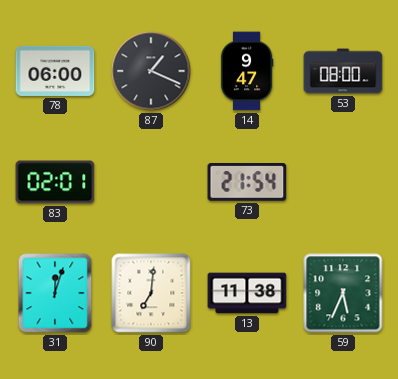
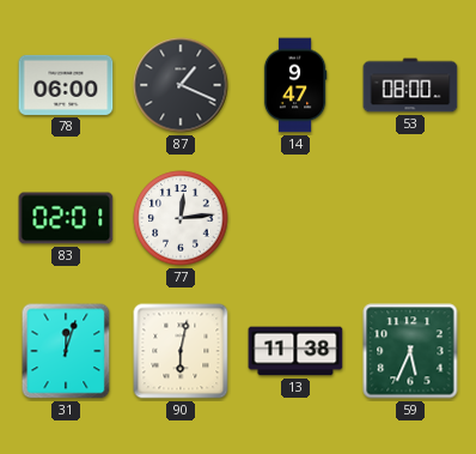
77: none -> 12:14 (181, 218)
73: 21:54 -> none (247, 183)
90: 7:01 -> 6:02 (181, 351)
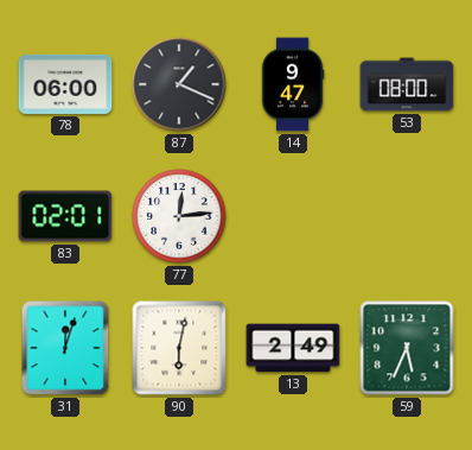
13: 11:38 -> 2:49 (293, 348)
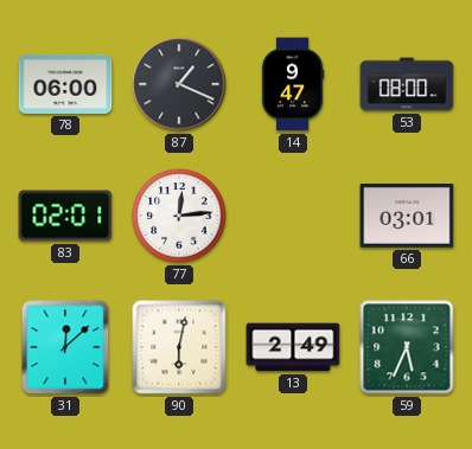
66: none -> 03:01 (407, 217)
31: 12:03 -> 12:08 (65, 347)
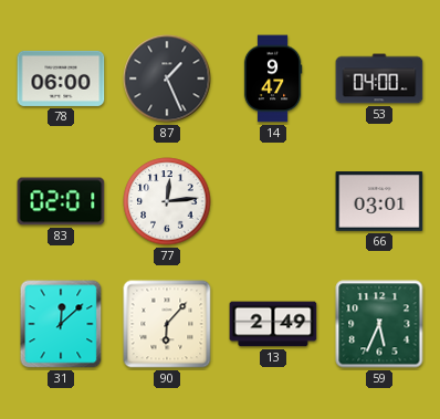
87: 1:19 -> 1:26 (167, 78)
53: 08:00 -> 04:00 (379, 78)
90: 6:02 -> 6:07 (167, 324)
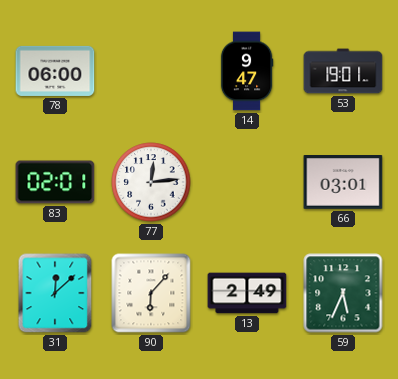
87: 1:26 -> none (167, 78)
53: 04:00 -> 19:01 (343, 71)
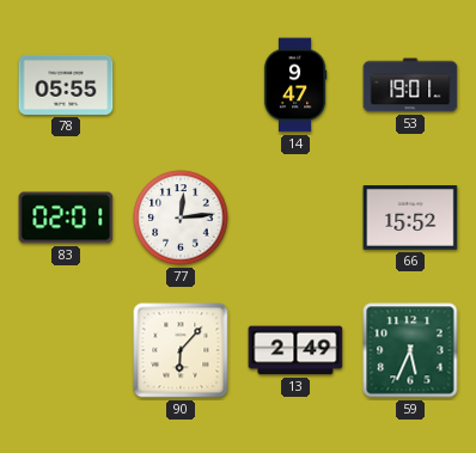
78: 06:00 -> 05:55 (66, 85)
66: 03:01 -> 15:52 (410, 219)
31: 12:08 -> none (55, 293)
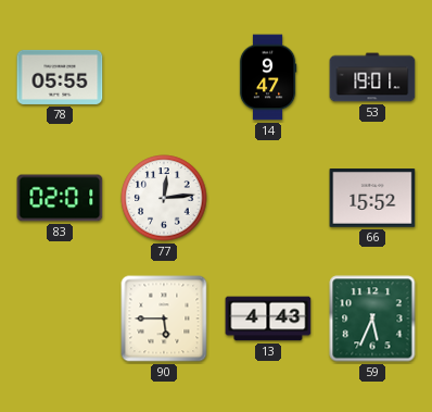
90: 6:07 -> 5:45 (164, 319)
13: 2:49 -> 4:43 (268, 319)
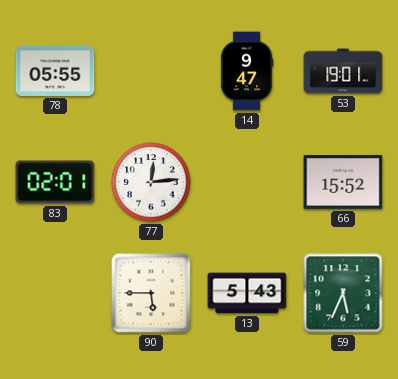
13: 4:43 -> 5:43 (247, 293)
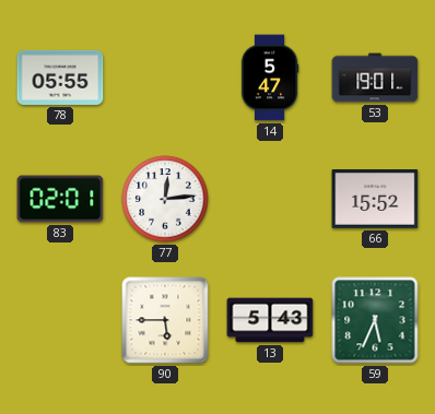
14: 9:47 -> 5:47 (270, 78)
